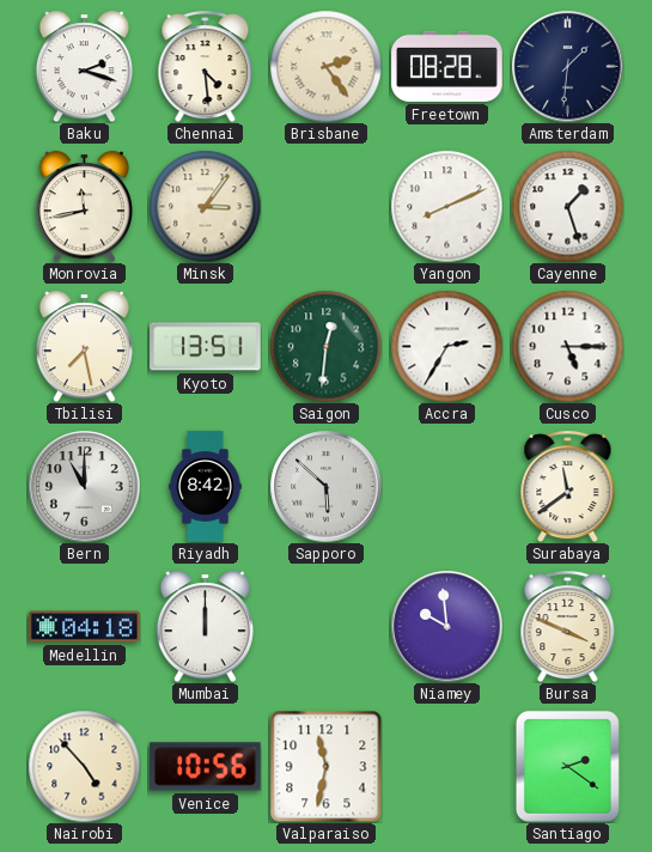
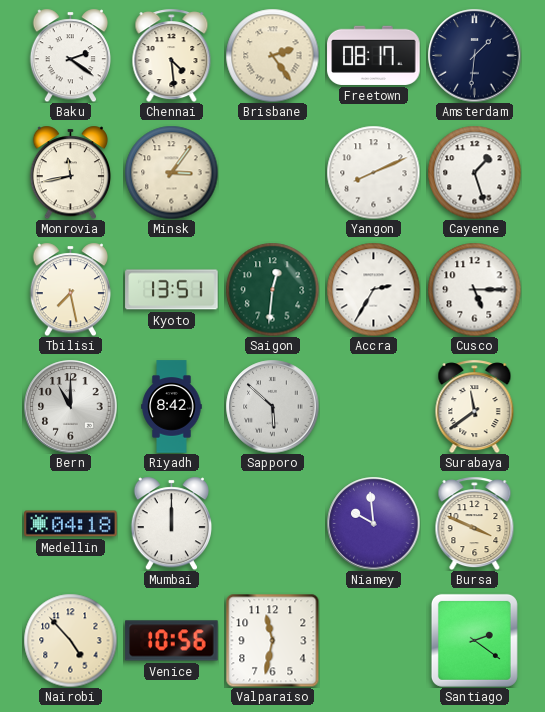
Baku: 2:18 -> 2:21 (70, 55)
Freetown: 08:28 -> 08:17 (374, 55)
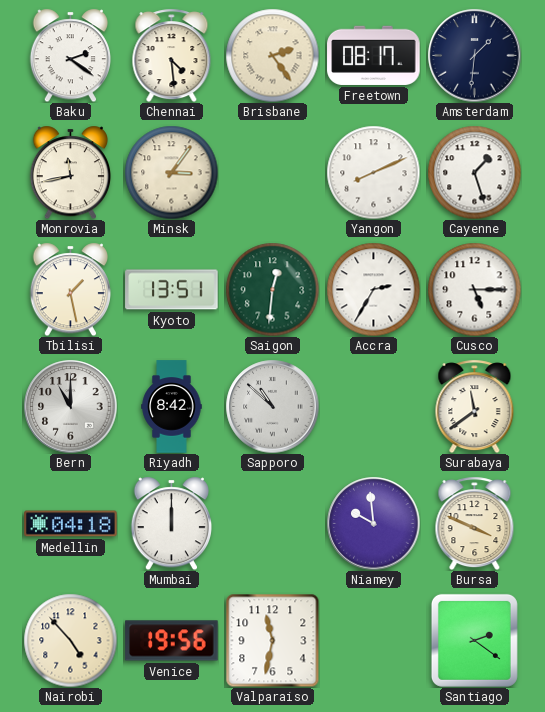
Tbilisi: 7:28 -> 1:28 (70, 289)
Sapporo: 5:52 -> 10:52 (272, 406)
Venice: 10:56 -> 19:56 (172, 641)
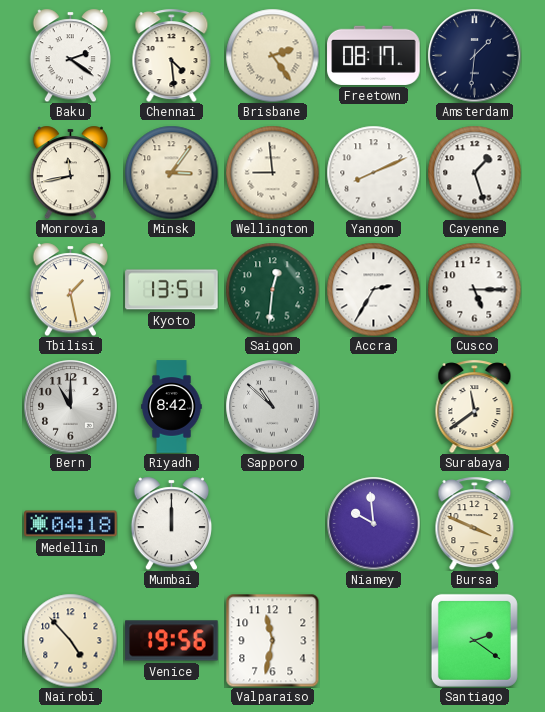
Wellington: none -> 8:59 (272, 172)
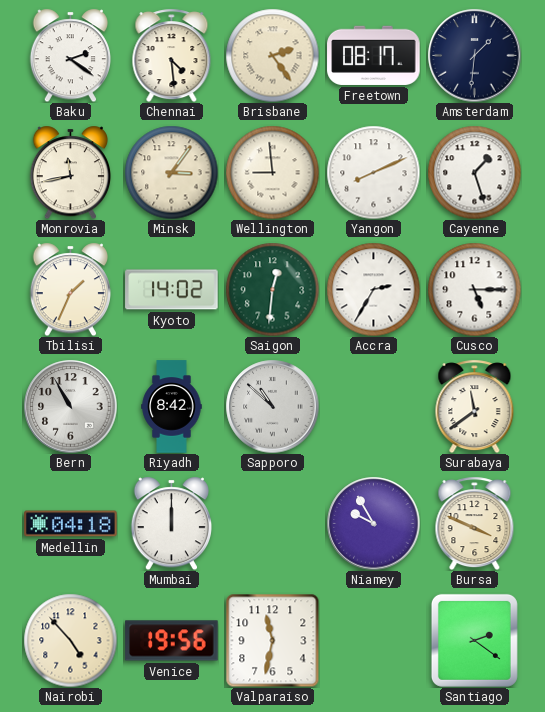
Tbilisi: 1:28 -> 1:34 (70, 289)
Kyoto: 13:51 -> 14:02 (172, 290)
Bern: 11:00 -> 10:55 (70, 406)
Niamey: 9:59 -> 9:55 (373, 523)
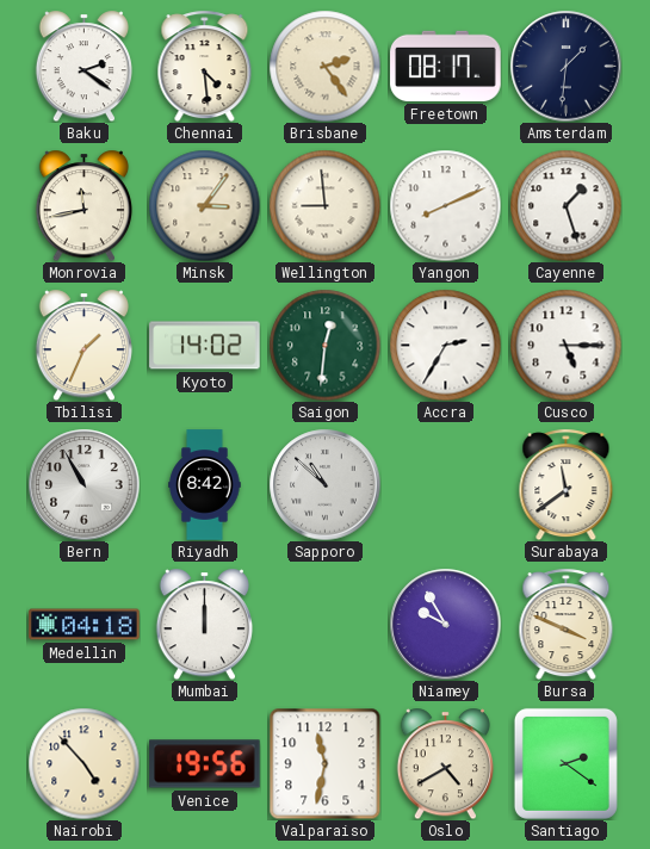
Oslo: none -> 4:40 (445, 763)
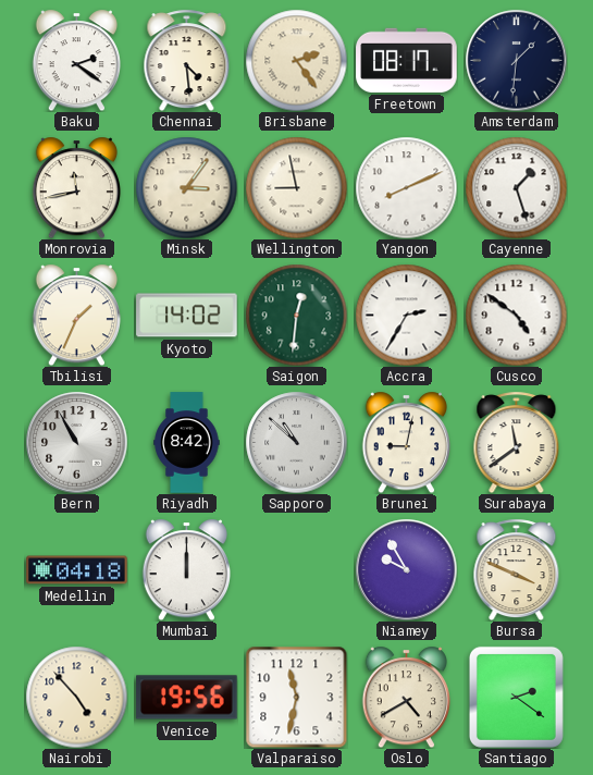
Wellington: 8:59 -> 8:58 (296, 187)
Cusco: 5:15 -> 4:51 (516, 315)
Brunei: none -> 9:02 (406, 442)
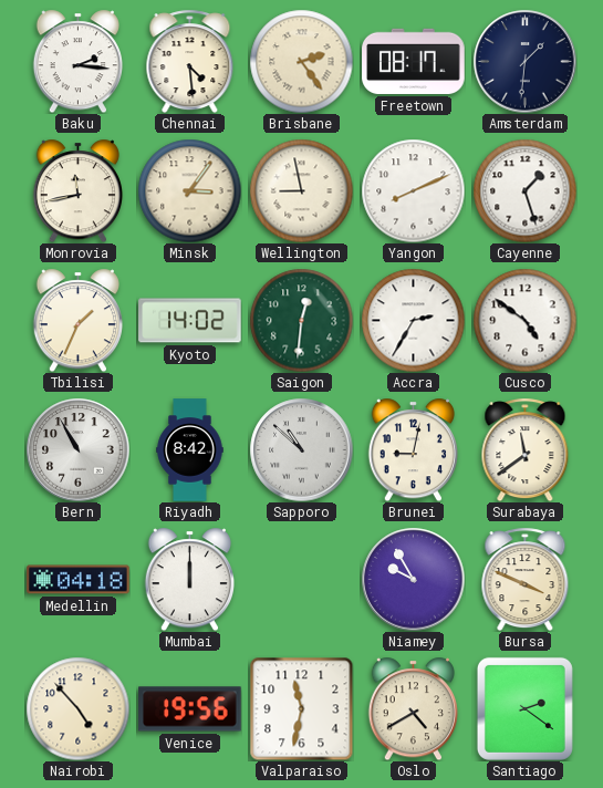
Baku: 2:21 -> 2:16 (77, 61)
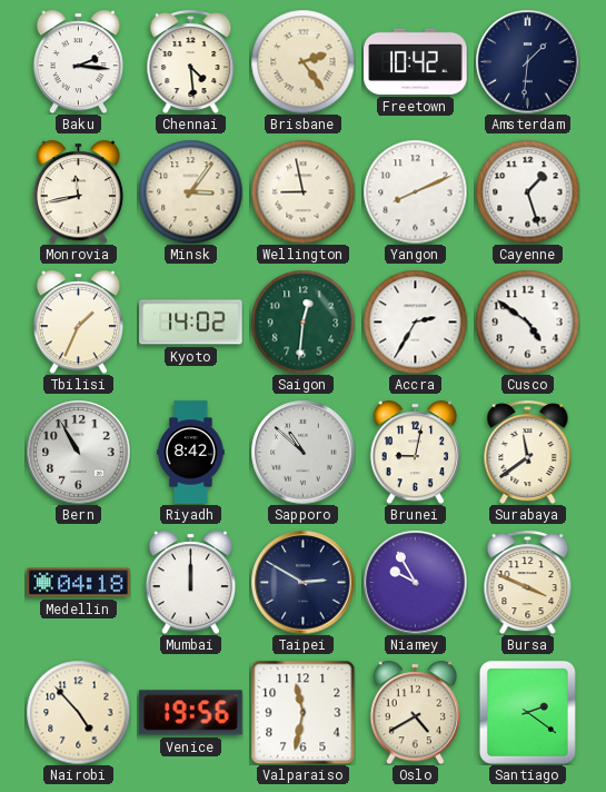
Freetown: 08:17 -> 10:42 (416, 61)
Taipei: none -> 2:50 (302, 582)
